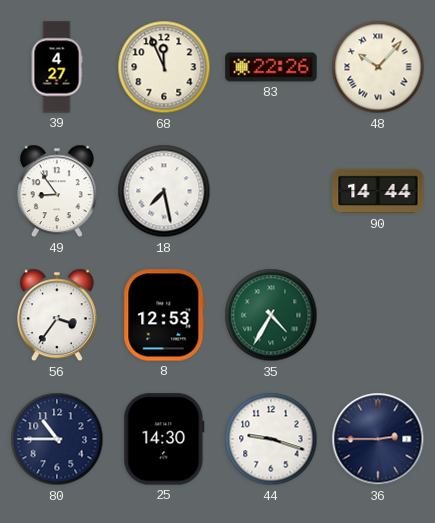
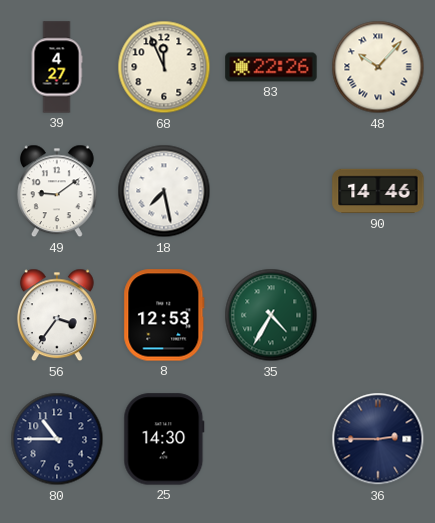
49: 8:54 -> 9:09 (57, 191)
90: 14:44 -> 14:46 (378, 191)
44: 9:18 -> none (271, 439)
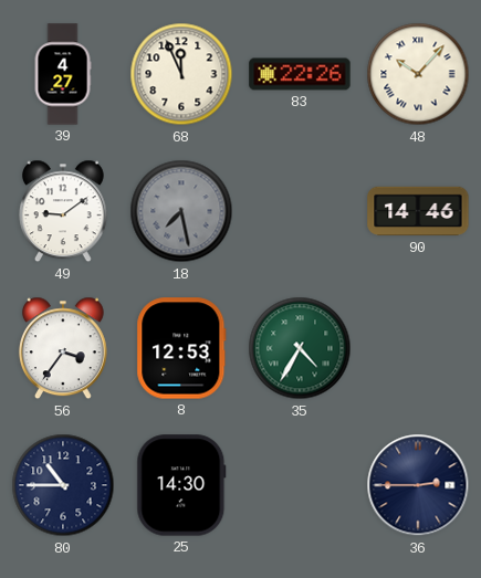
18 dial: white -> grey (181, 211)
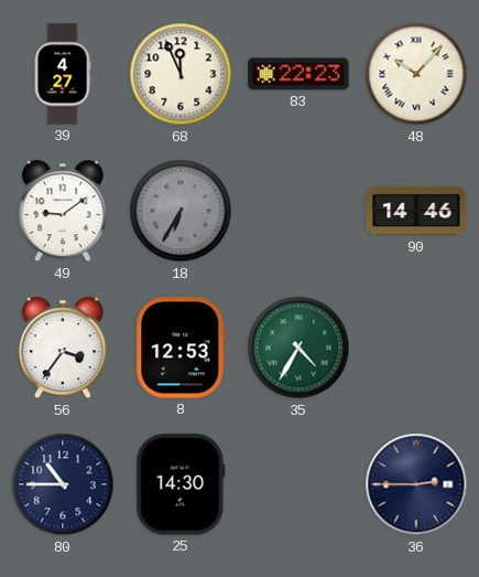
83: 22:26 -> 22:23 (298, 74)
18: 7:28 -> 6:35 (181, 211)
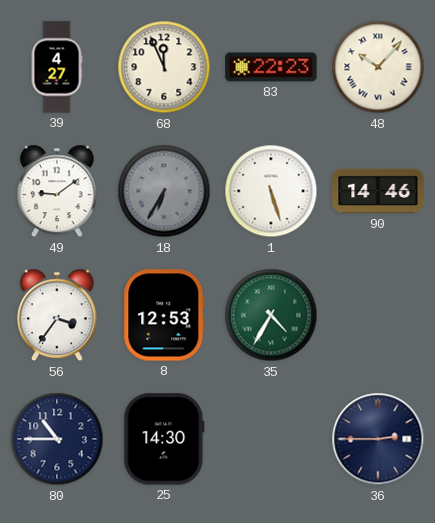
1: none -> 5:27 (271, 191)
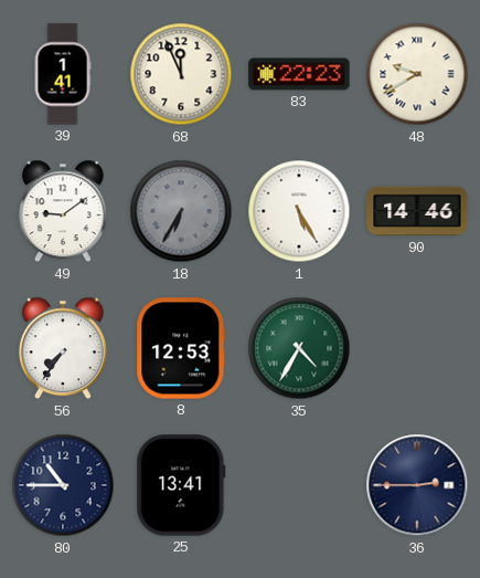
39: 4:27 -> 1:41 (63, 74)
48: 10:07 -> 9:40 (417, 74)
1: 5:27 -> 5:25 (299, 211)
56: 3:36 -> 7:36 (63, 348)
25: 14:30 -> 13:41 (181, 485)
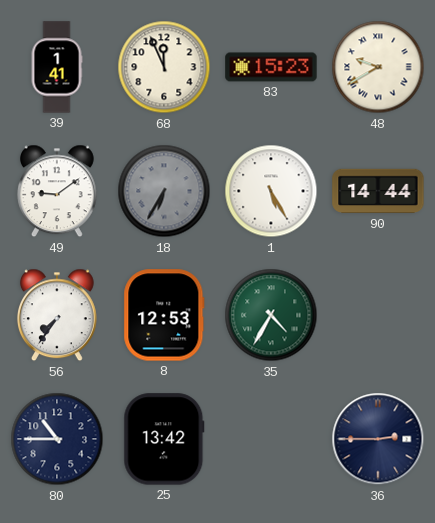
83: 22:23 -> 15:23 (271, 67)
90: 14:46 -> 14:44 (378, 191)
25: 13:41 -> 13:42 (164, 439)
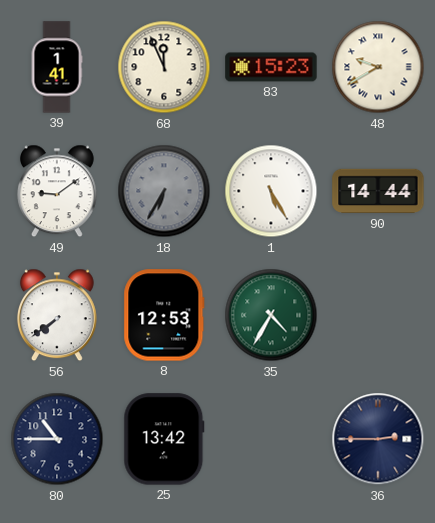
56: 7:36 -> 7:39 (57, 315)
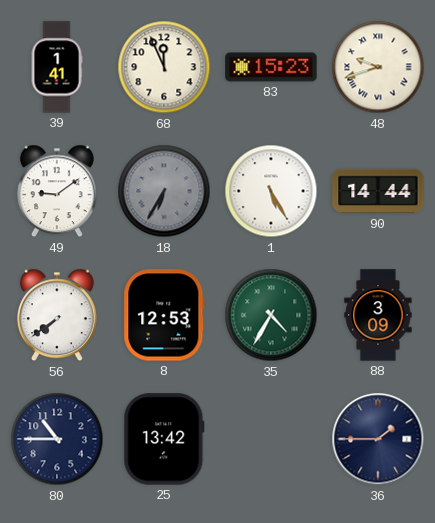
48: 9:40 -> 9:42 (378, 67)
88: none -> 3:09 (378, 315)
36: 2:45 -> 1:45 (378, 439)
